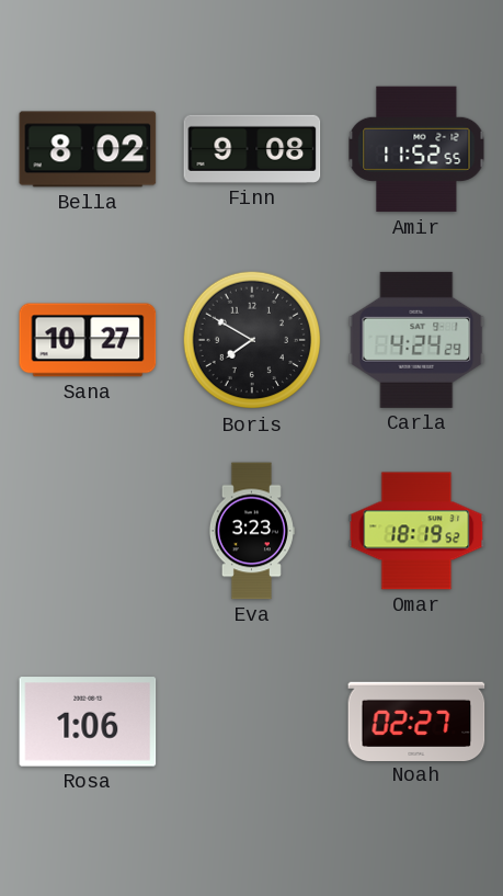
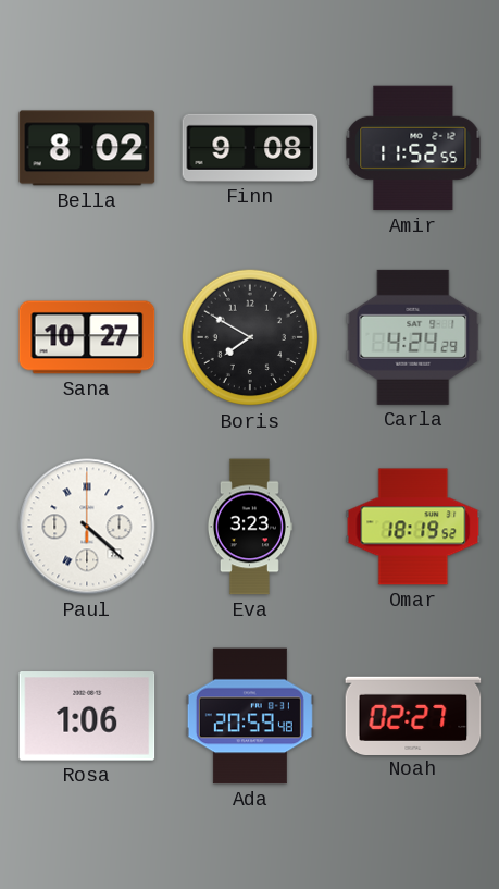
Paul: none -> 4:22 (87, 527)
Ada: none -> 20:59 (250, 716)
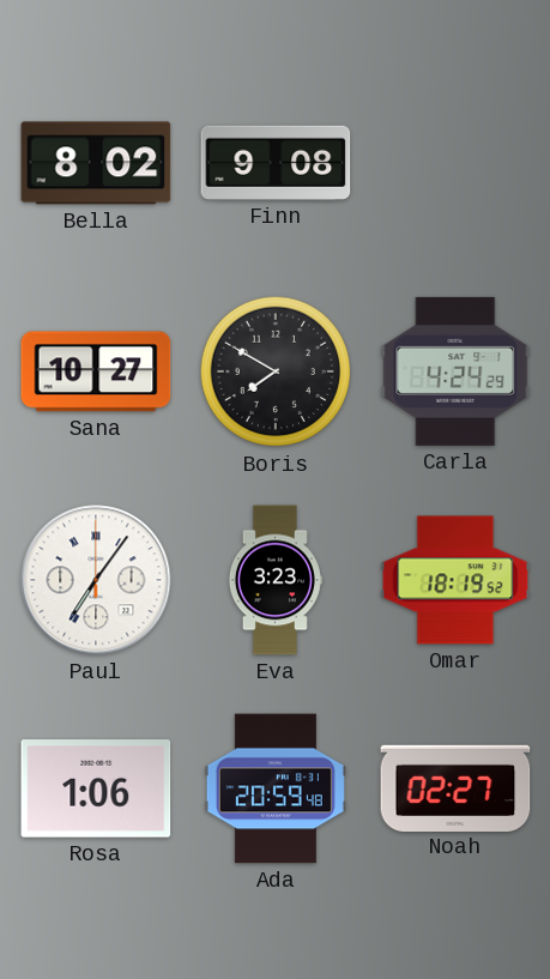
Amir: 11:52 -> none (413, 148)
Paul: 4:22 -> 7:06 (96, 580)
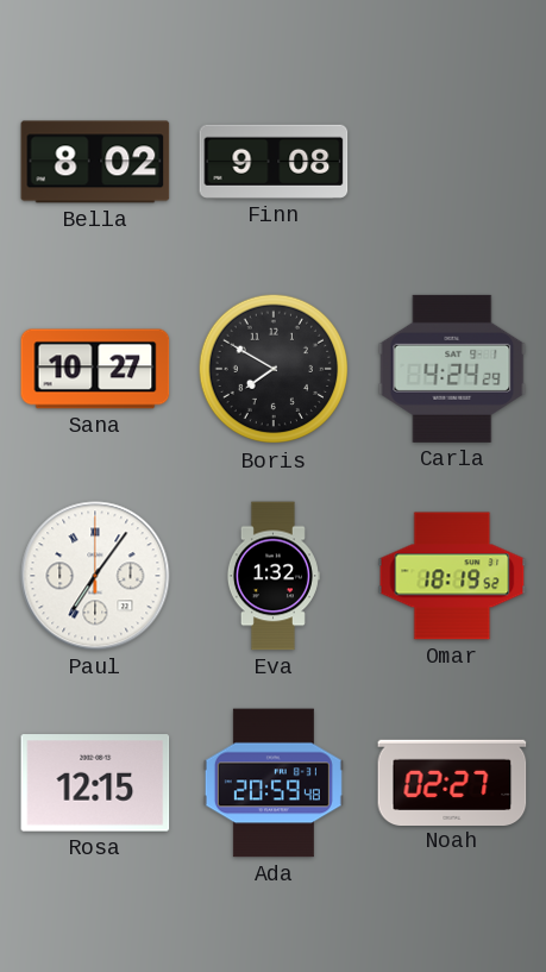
Eva: 3:23 -> 1:32 (272, 576)
Rosa: 1:06 -> 12:15 (95, 783)
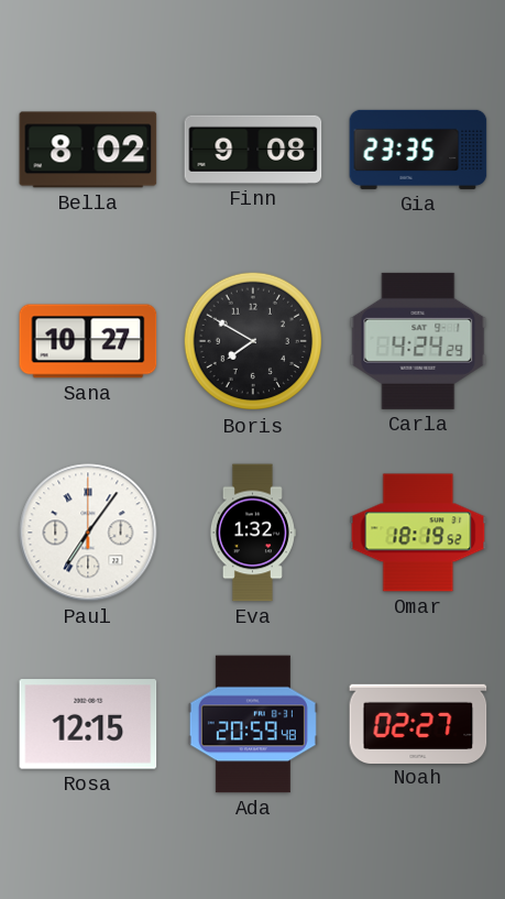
Gia: none -> 23:35 (418, 150)
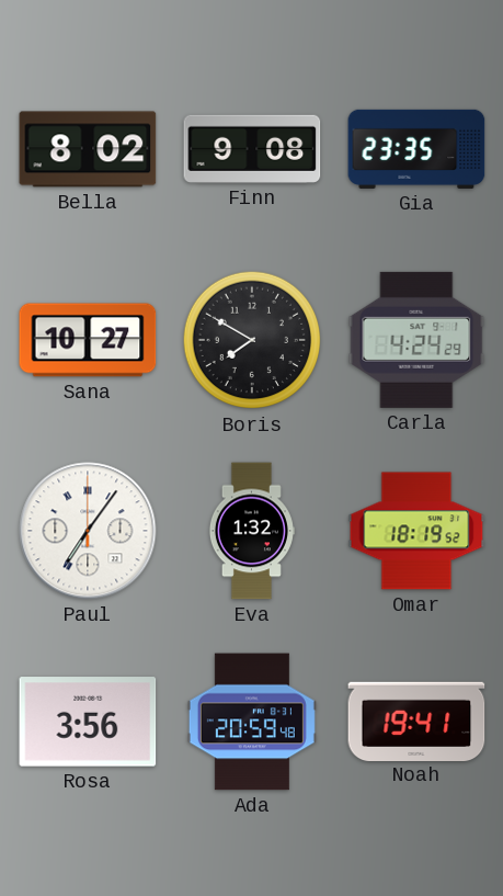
Rosa: 12:15 -> 3:56 (88, 722)
Noah: 02:27 -> 19:41 (416, 721)
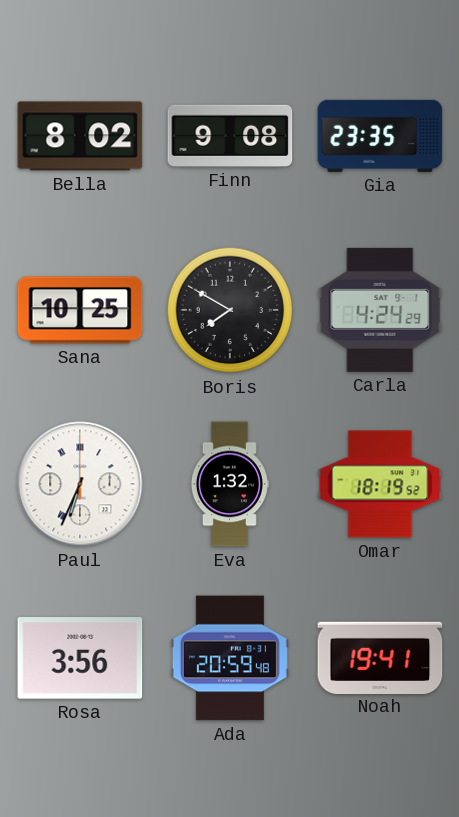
Sana: 10:27 -> 10:25 (80, 310)
Paul: 7:06 -> 6:34 (80, 484)
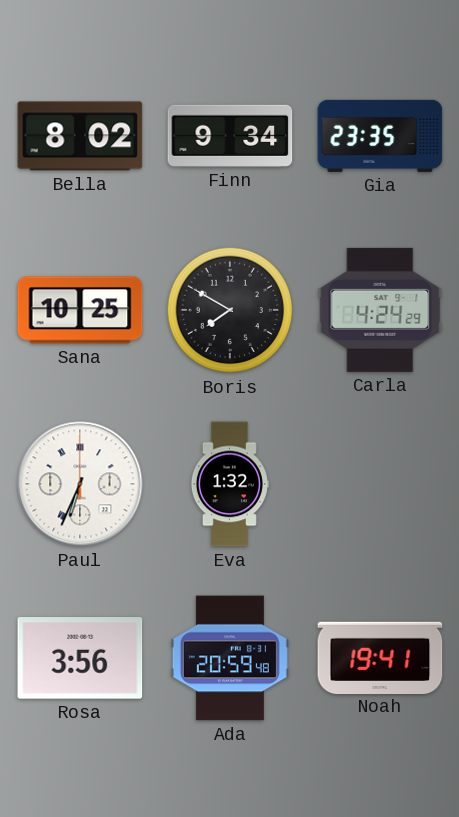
Finn: 9:08 -> 9:34 (230, 136)
Omar: 18:19 -> none (380, 484)
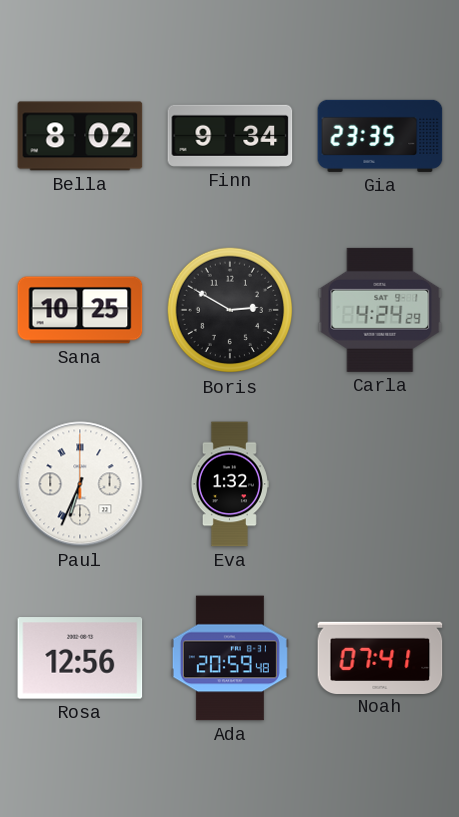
Boris: 7:50 -> 2:50 (230, 310)
Rosa: 3:56 -> 12:56 (80, 658)
Noah: 19:41 -> 07:41 (380, 657)
